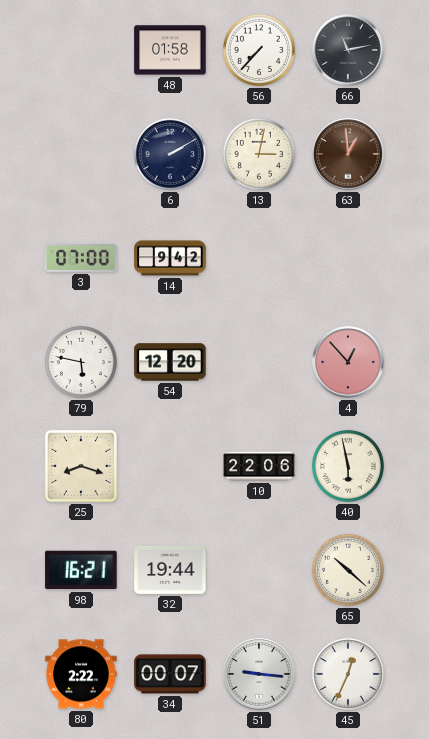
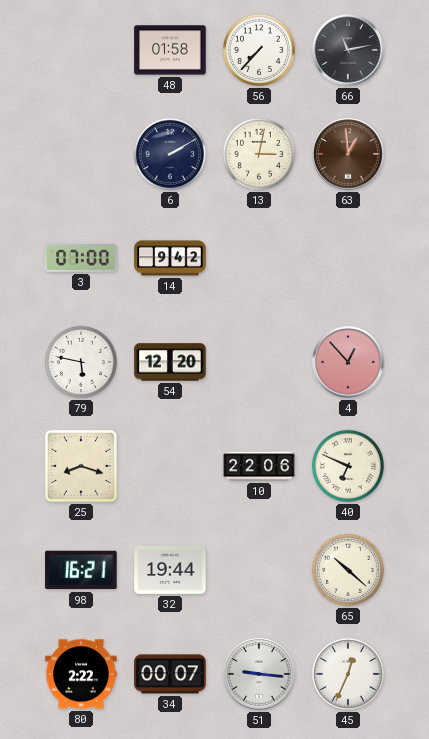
40: 5:58 -> 6:49 (348, 466)
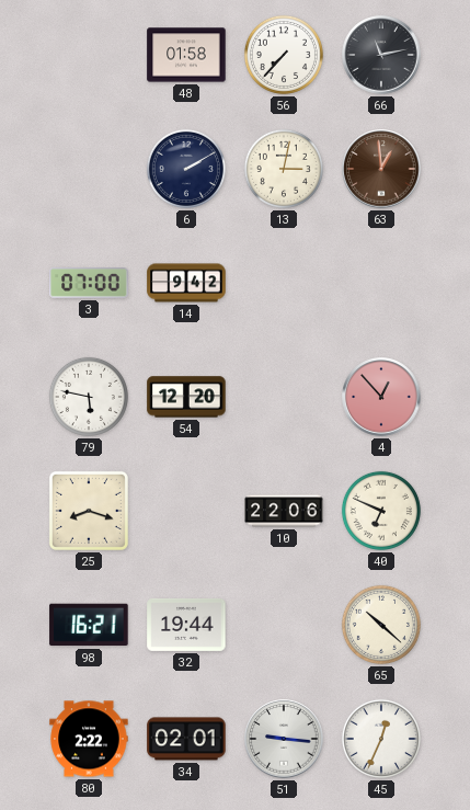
34: 00:07 -> 02:01 (186, 739)
